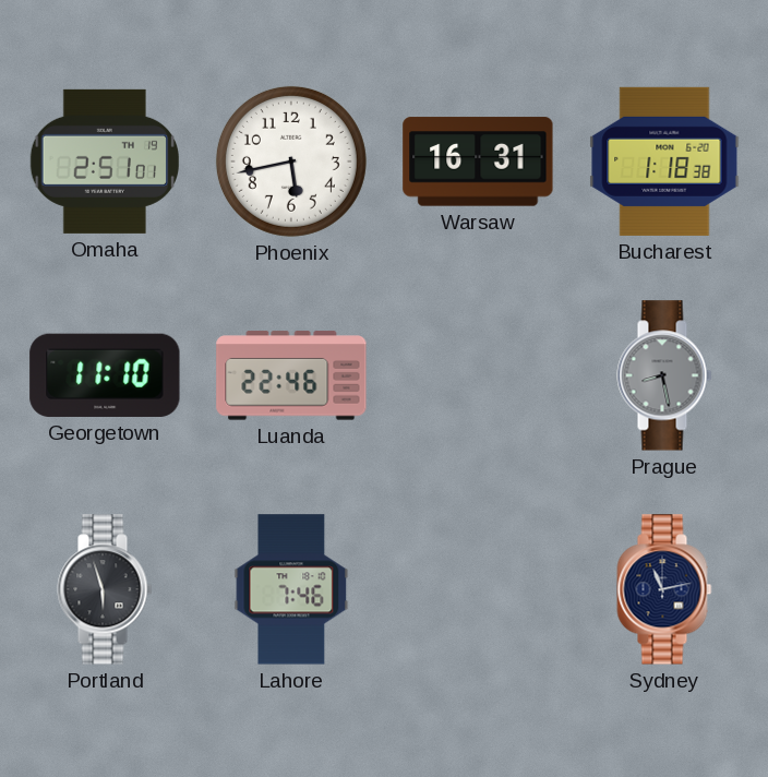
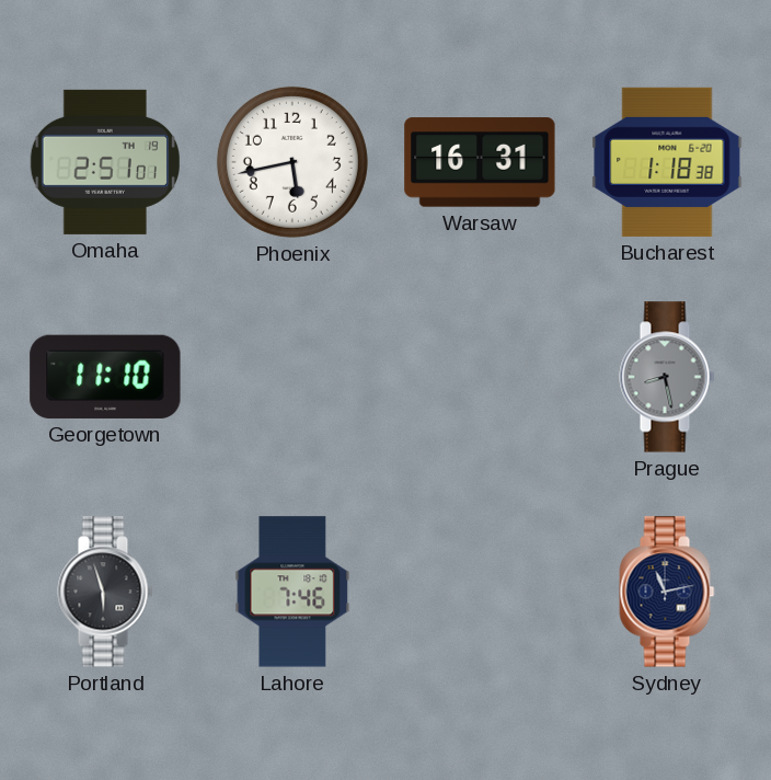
Luanda: 22:46 -> none (291, 375)
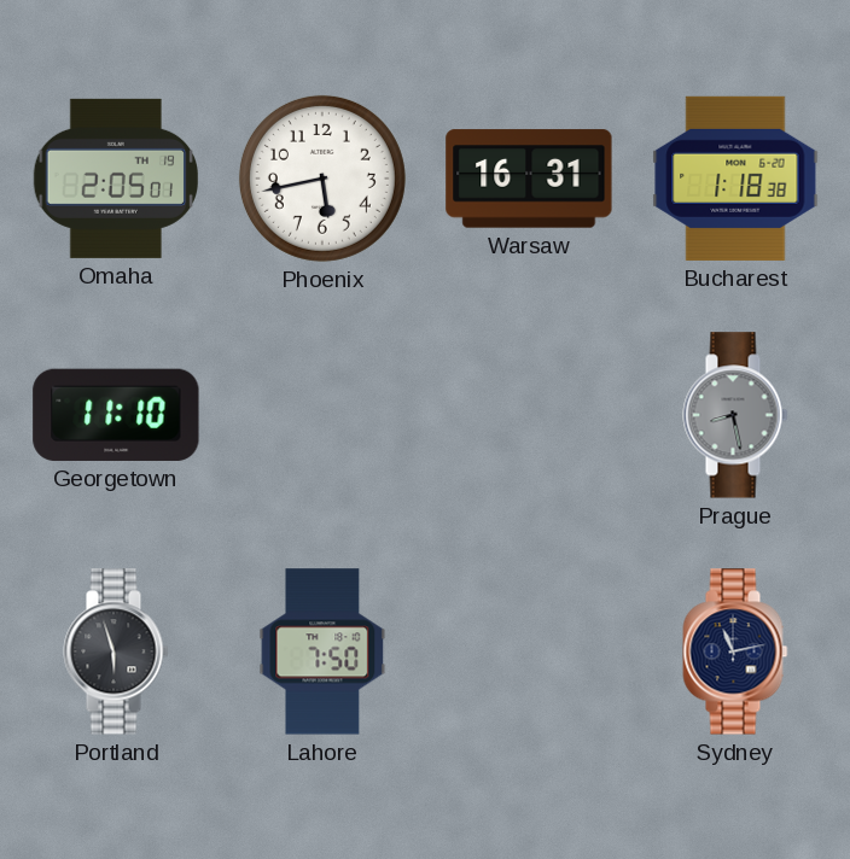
Omaha: 2:51 -> 2:05 (115, 179)
Lahore: 7:46 -> 7:50 (322, 651)
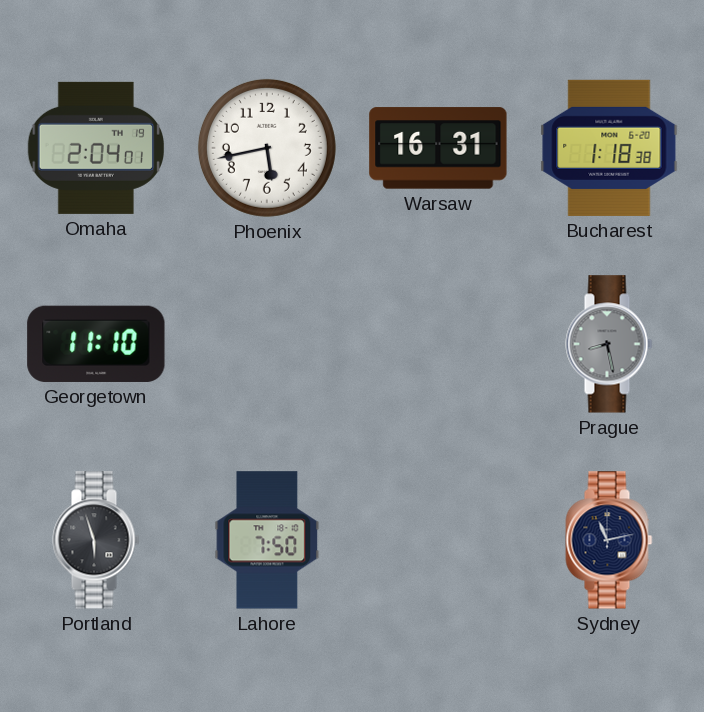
Omaha: 2:05 -> 2:04 (95, 148)
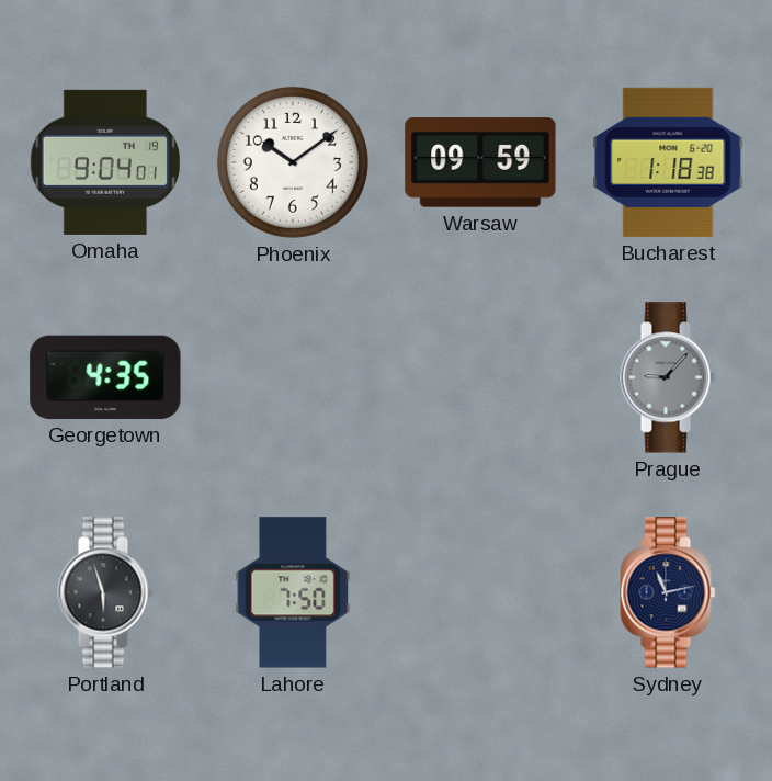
Omaha: 2:04 -> 9:04 (104, 162)
Phoenix: 5:43 -> 10:09 (293, 162)
Warsaw: 16:31 -> 09:59 (480, 162)
Georgetown: 11:10 -> 4:35 (105, 377)
Prague: 8:28 -> 9:07 (668, 377)
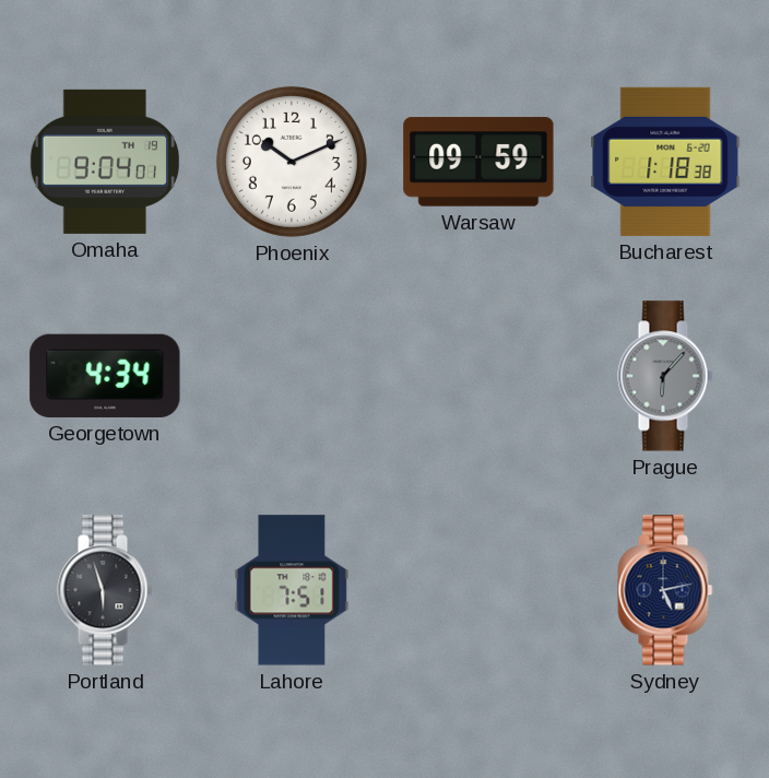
Phoenix: 10:09 -> 10:11 (292, 162)
Georgetown: 4:35 -> 4:34 (105, 376)
Prague: 9:07 -> 6:07 (665, 376)
Lahore: 7:50 -> 7:51 (292, 590)
Sydney: 11:13 -> 5:13 (665, 590)
